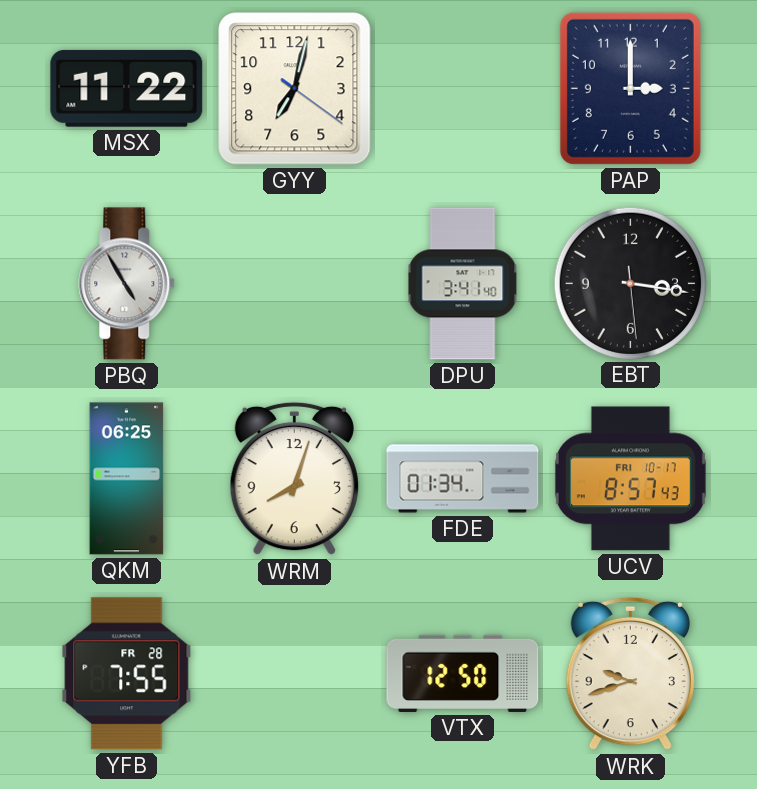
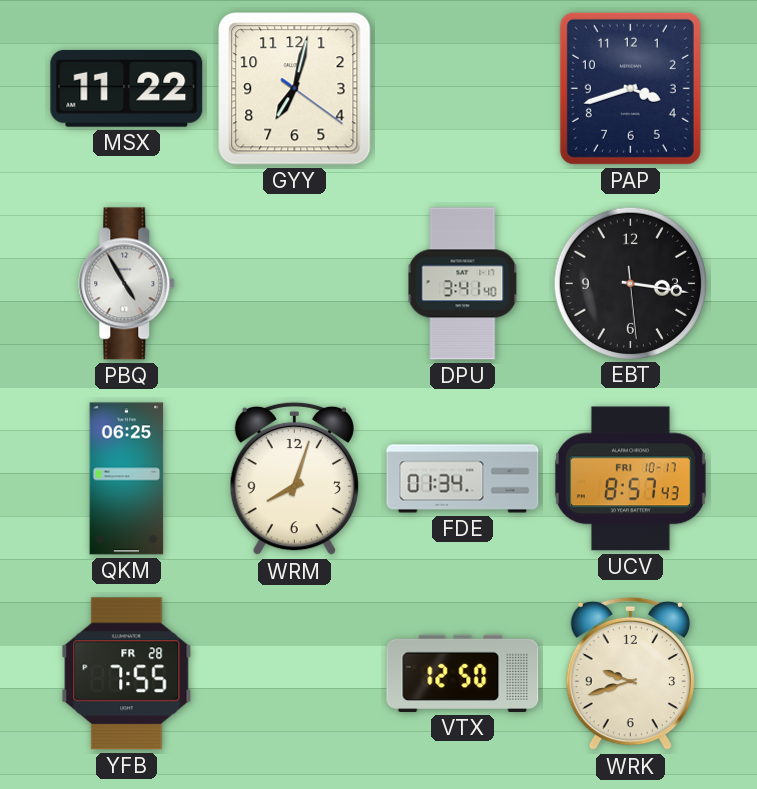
PAP: 3:00 -> 3:42 (630, 88)
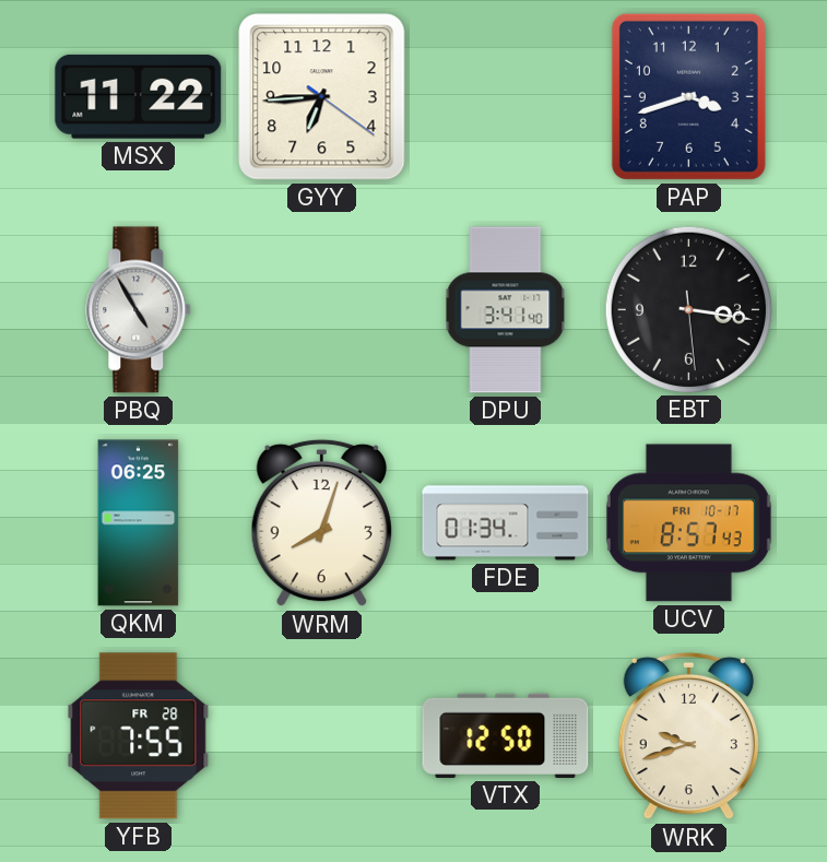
GYY: 7:02 -> 6:44 (322, 97)
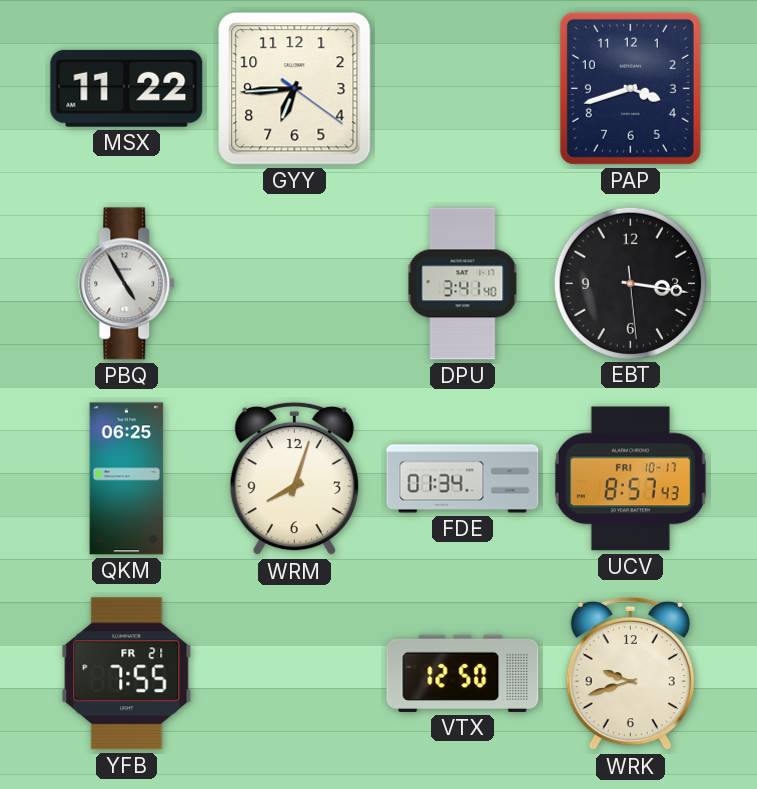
YFB date: FR 28 -> FR 21 (127, 674)
